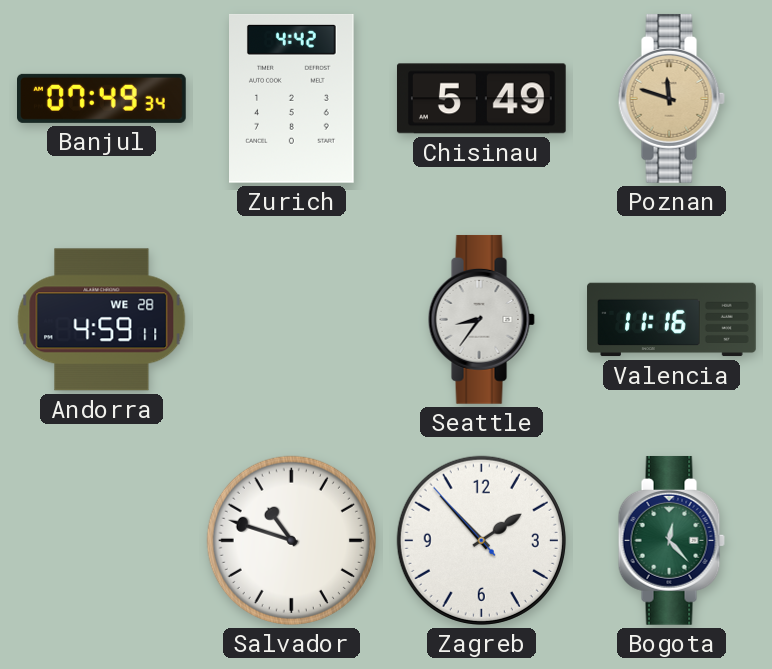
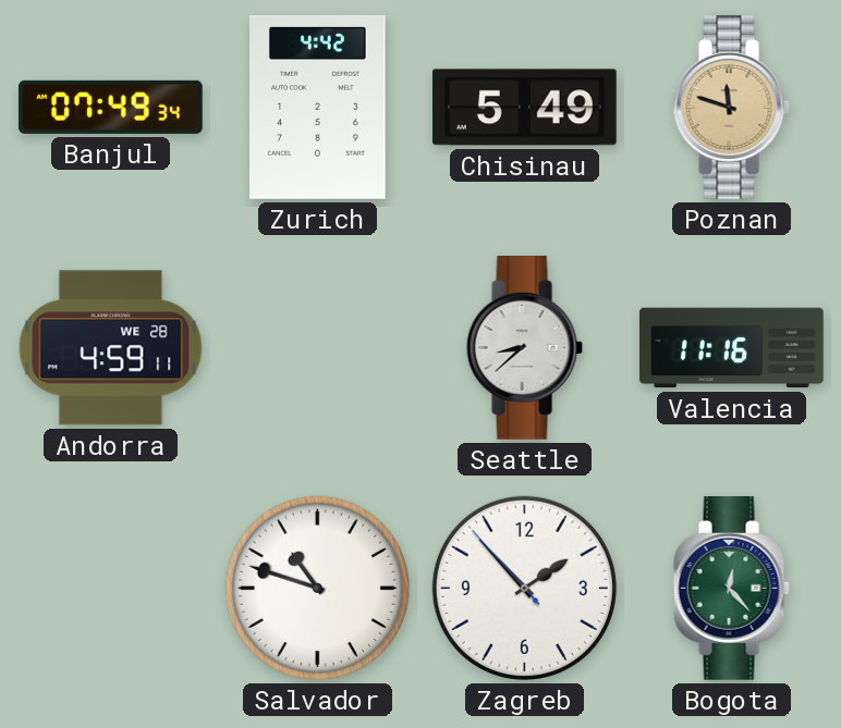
Seattle: 8:36 -> 8:38 (524, 347)
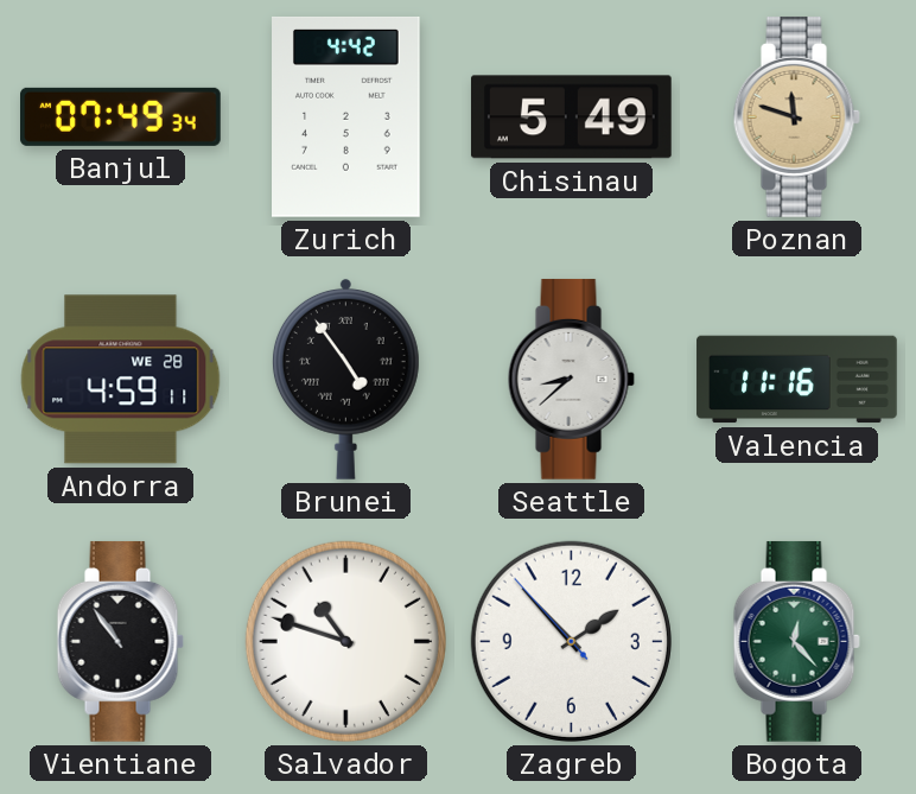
Brunei: none -> 4:54 (345, 379)
Vientiane: none -> 10:54 (120, 641)
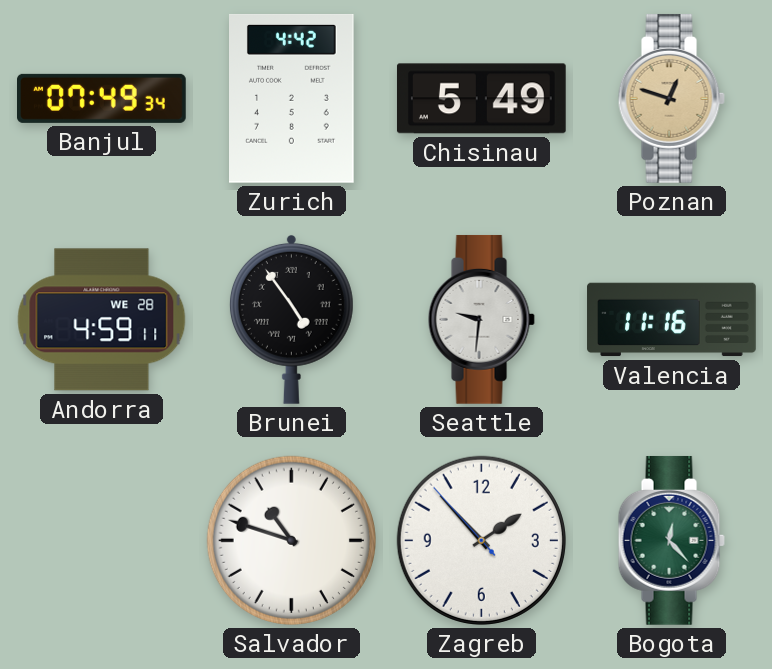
Poznan: 11:48 -> 12:48 (671, 98)
Seattle: 8:38 -> 9:31 (481, 319)
Vientiane: 10:54 -> none (120, 641)
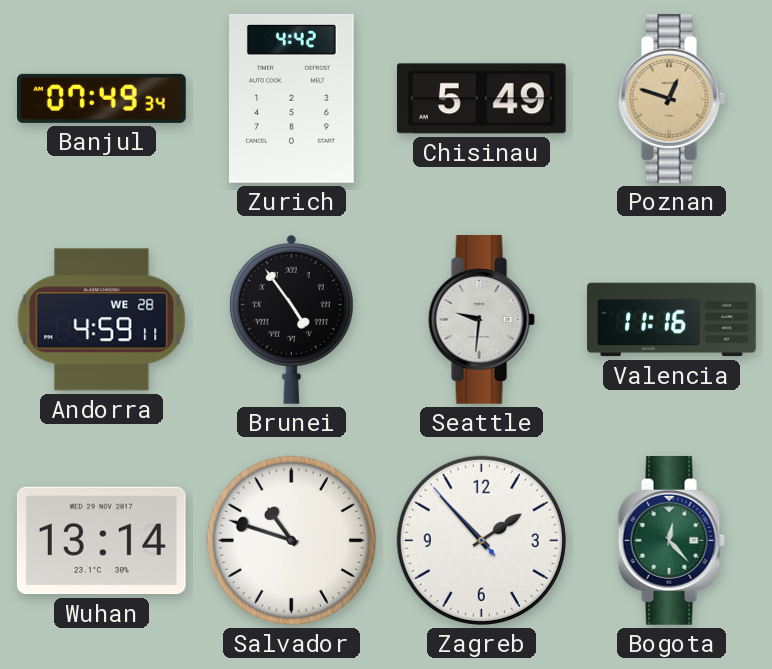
Wuhan: none -> 13:14 (101, 541)
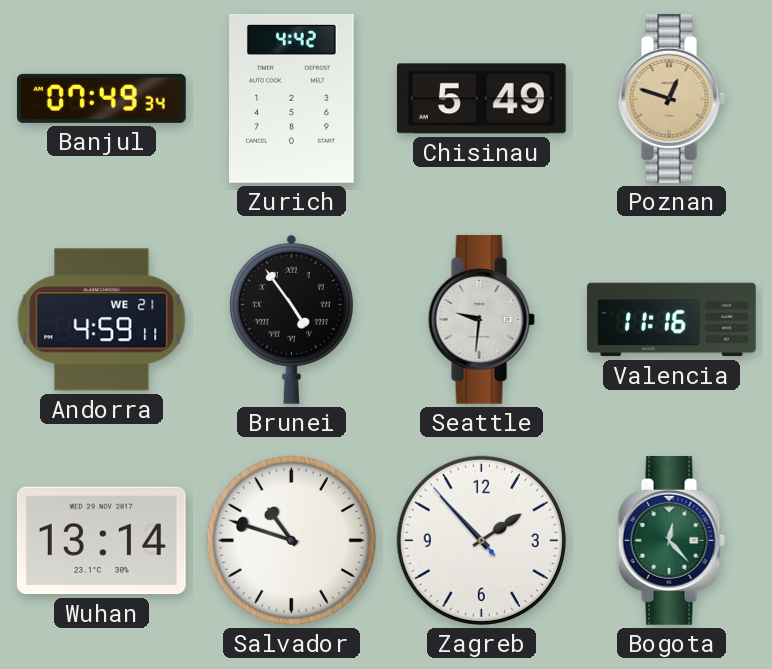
Andorra date: WE 28 -> WE 21 (102, 320)
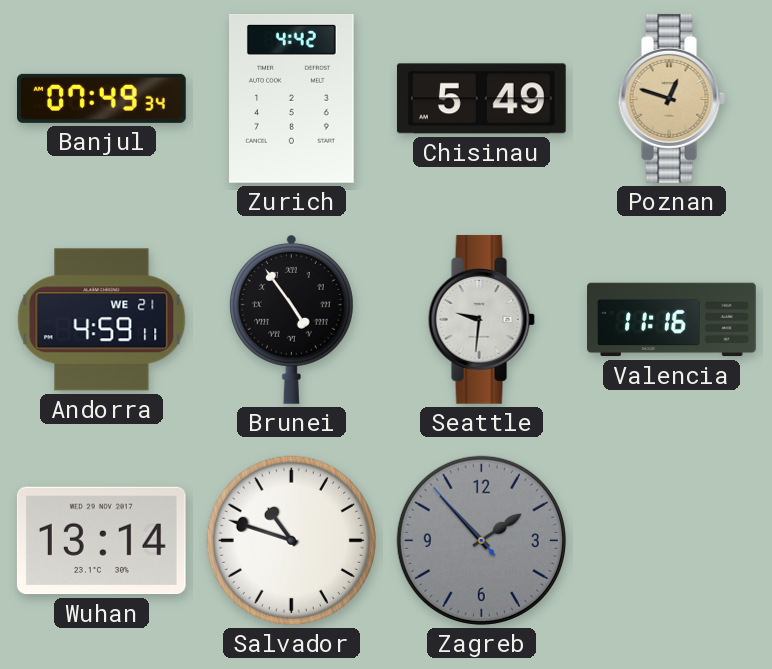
Zagreb dial: white -> grey (481, 540)
Bogota: 12:23 -> none (671, 540)
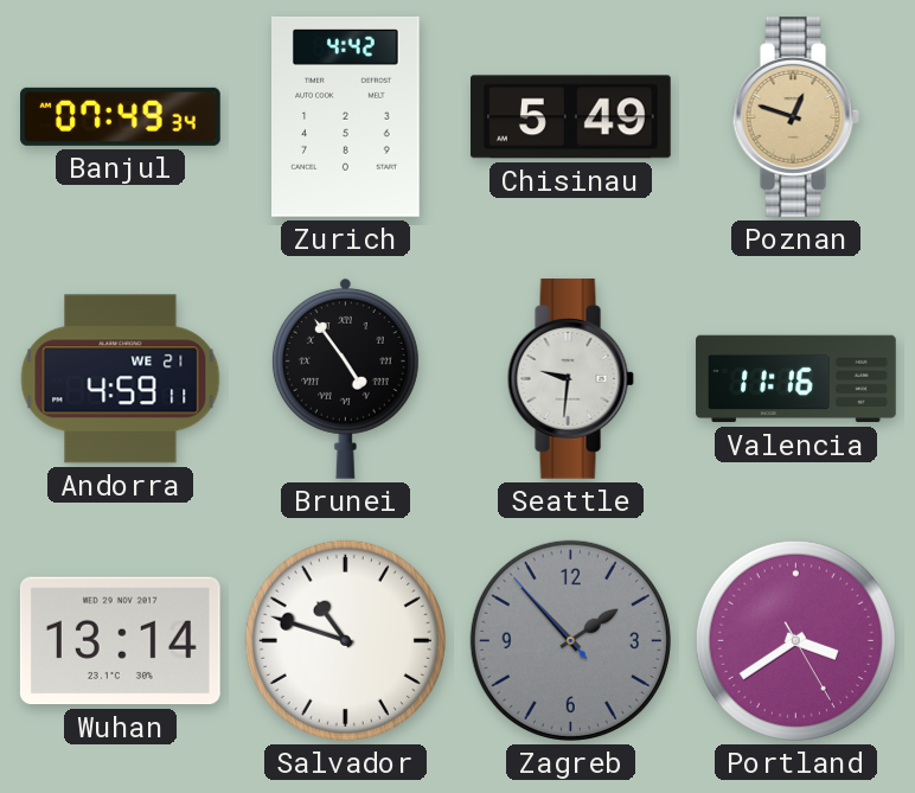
Portland: none -> 3:39 (795, 640)
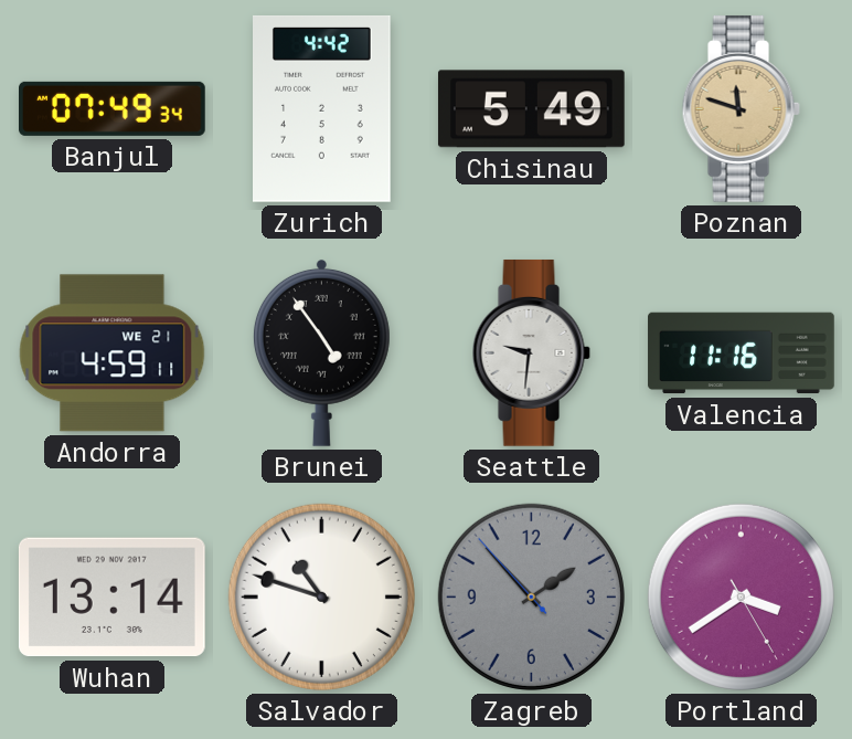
Poznan: 12:48 -> 11:48 (741, 108)
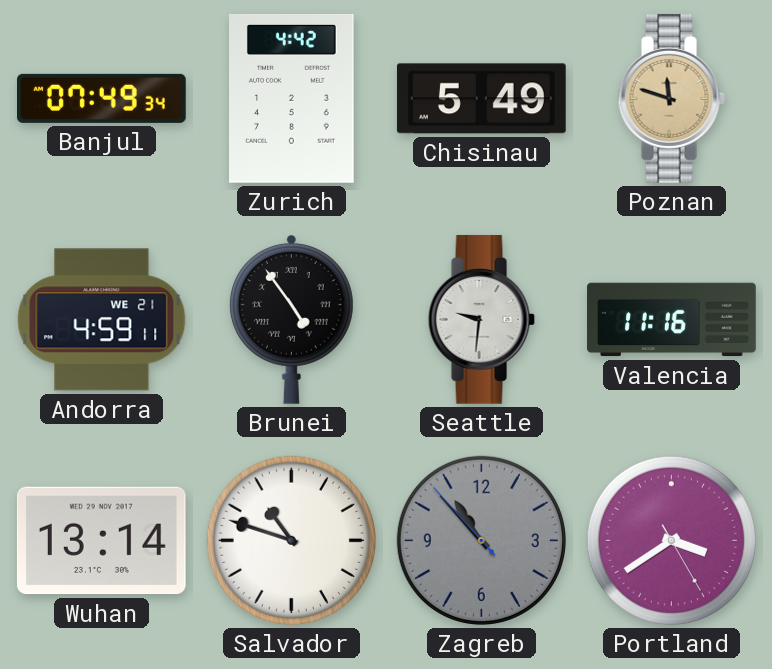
Zagreb: 1:52 -> 10:52 (481, 540)
